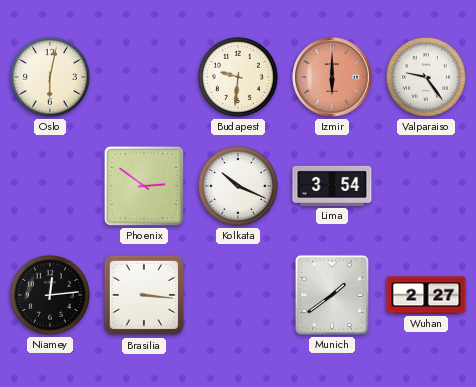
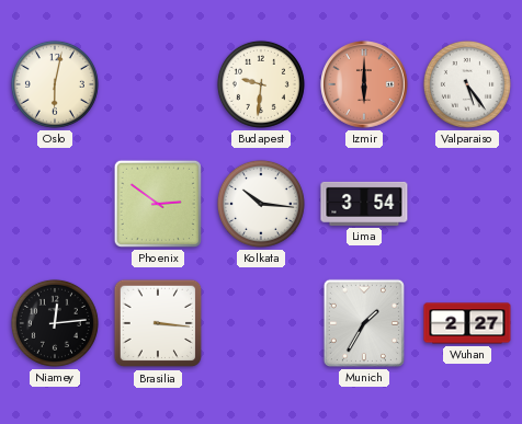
Valparaiso: 9:24 -> 5:24 (467, 84)
Kolkata: 10:19 -> 10:16 (261, 204)
Munich: 1:39 -> 1:35 (364, 323)
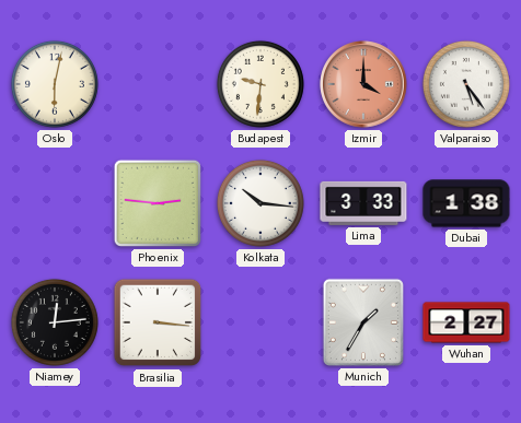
Izmir: 6:00 -> 4:00 (363, 84)
Phoenix: 2:51 -> 2:46 (158, 203)
Lima: 3:54 -> 3:33 (363, 203)
Dubai: none -> 1:38 (466, 203)
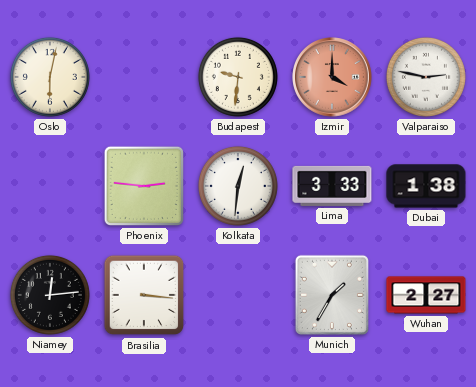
Valparaiso: 5:24 -> 2:47 (426, 77)
Kolkata: 10:16 -> 12:31 (238, 186)
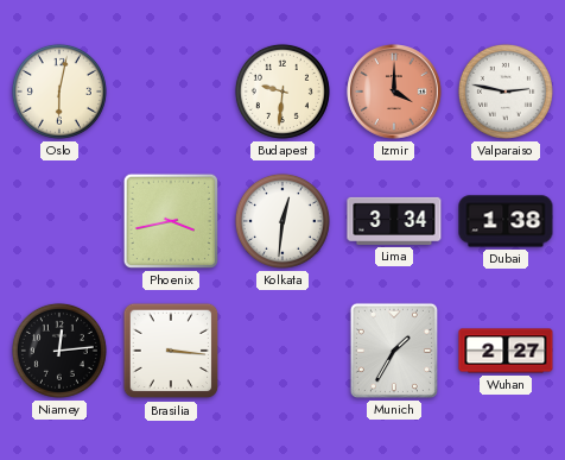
Phoenix: 2:46 -> 3:43 (171, 221)
Lima: 3:33 -> 3:34 (394, 221)
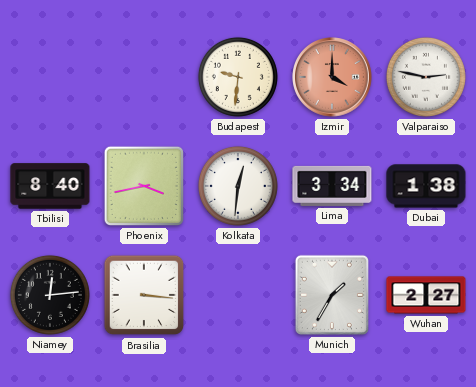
Oslo: 6:02 -> none (59, 92)
Tbilisi: none -> 8:40 (50, 186)
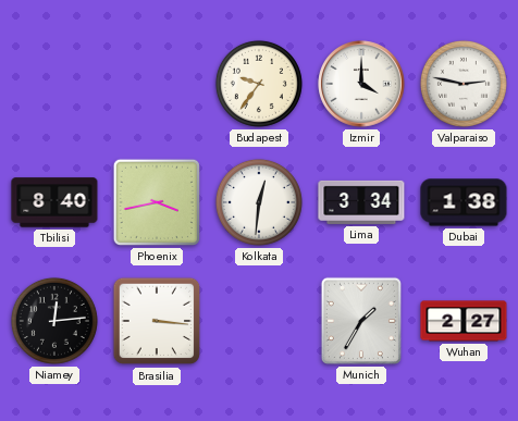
Budapest: 9:31 -> 9:36 (259, 84)
Izmir dial: salmon -> white (361, 84)
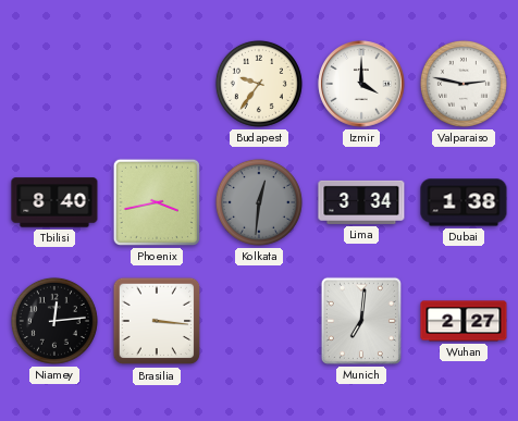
Kolkata dial: white -> grey (259, 202)
Munich: 1:35 -> 7:01 (361, 321)
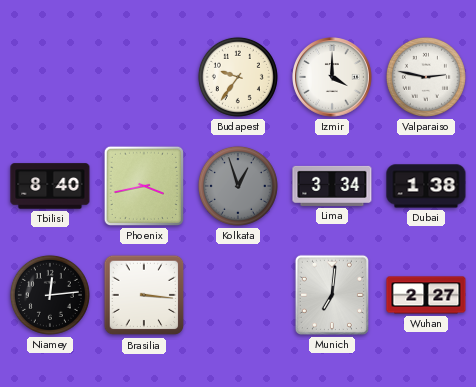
Kolkata: 12:31 -> 12:57 (238, 186)
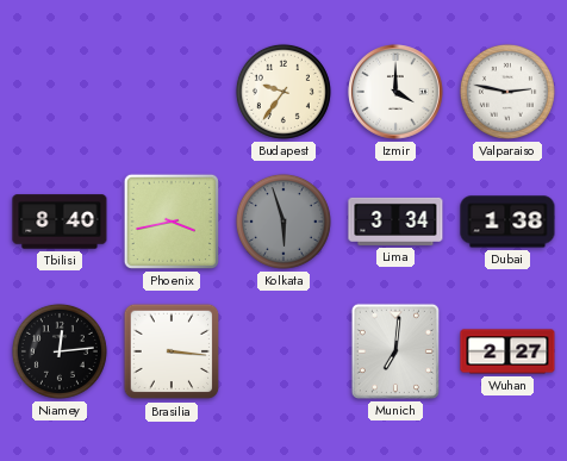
Kolkata: 12:57 -> 5:57 (283, 222)
